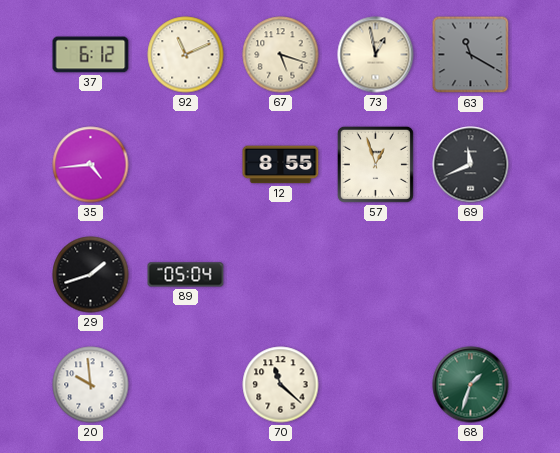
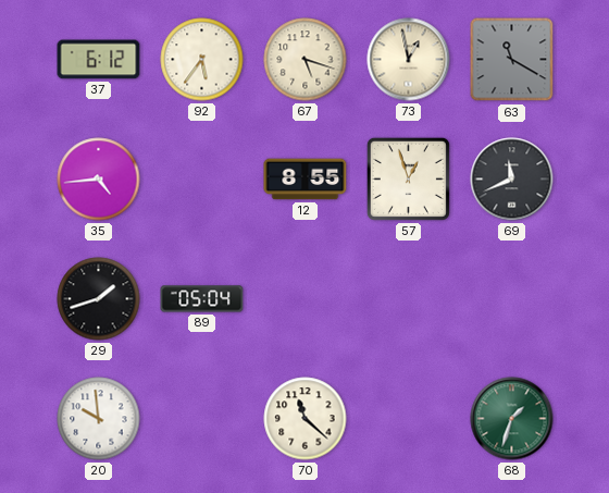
92: 11:11 -> 5:36 (202, 60)
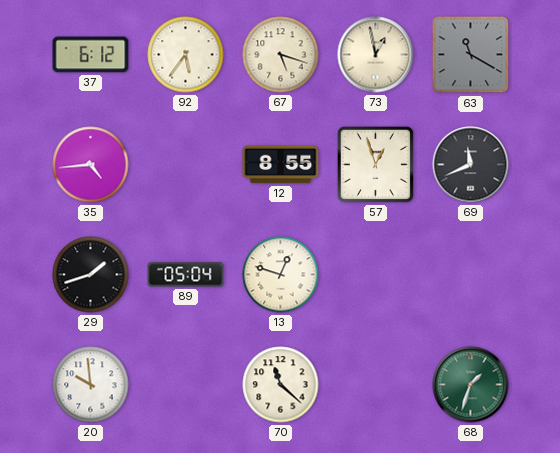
13: none -> 12:48 (281, 275)
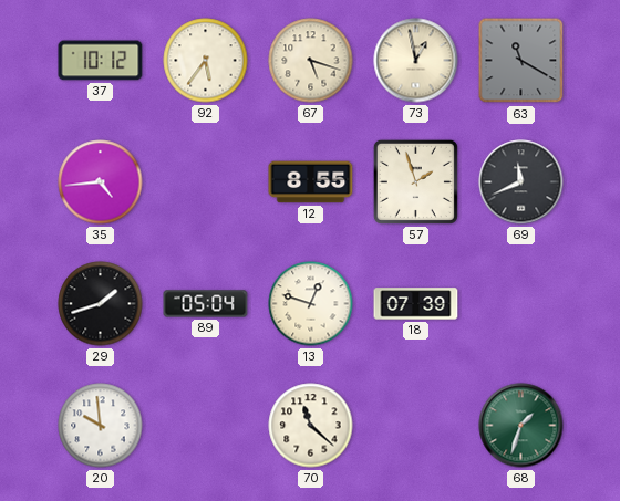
37: 6:12 -> 10:12 (101, 61)
57: 12:57 -> 1:57 (415, 181)
18: none -> 07:39 (416, 304)
